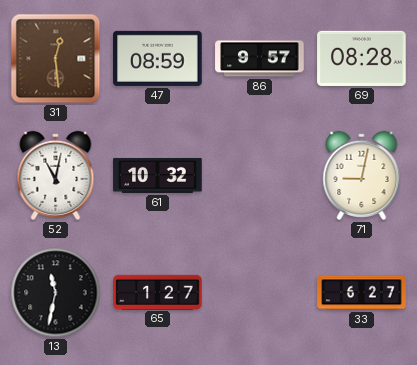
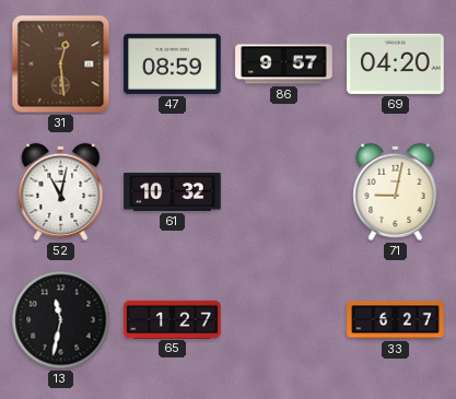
69: 08:28 -> 04:20 (396, 63)
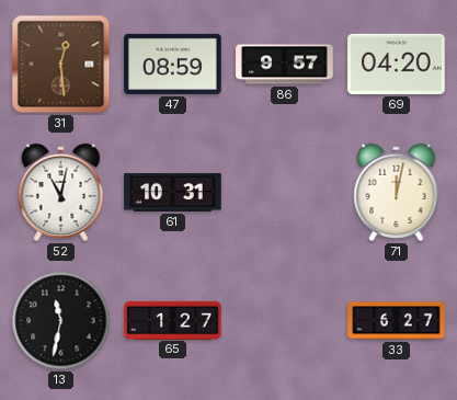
61: 10:32 -> 10:31 (173, 192)
71: 9:02 -> 12:02 (397, 192)
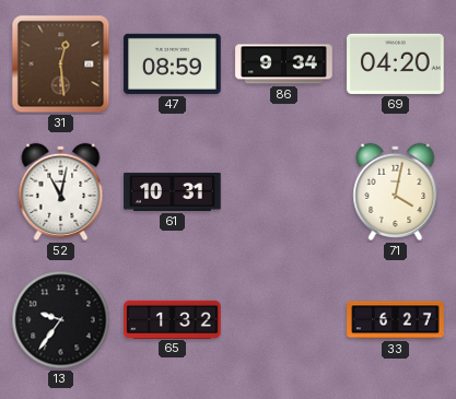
86: 9:57 -> 9:34 (284, 64)
71: 12:02 -> 4:02 (396, 191)
13: 11:32 -> 9:36 (61, 320)
65: 1:27 -> 1:32 (173, 319)
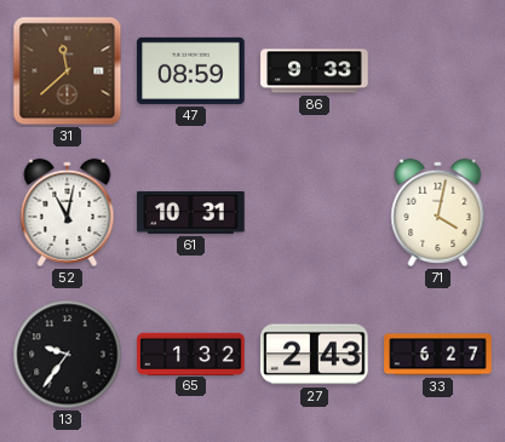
31: 12:29 -> 11:38 (68, 71)
86: 9:34 -> 9:33 (315, 71)
69: 04:20 -> none (396, 63)
27: none -> 2:43 (315, 355)
